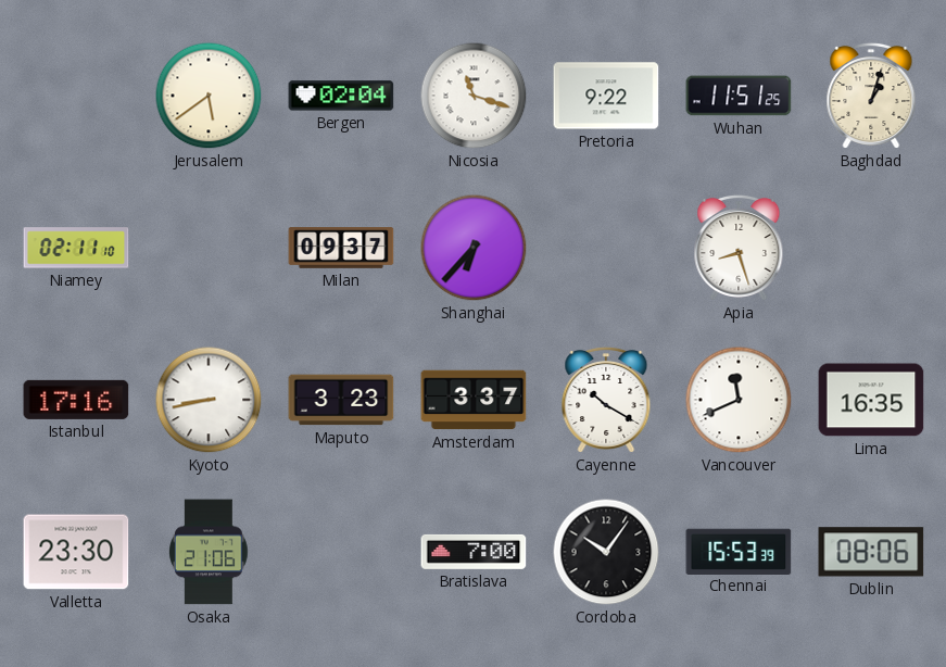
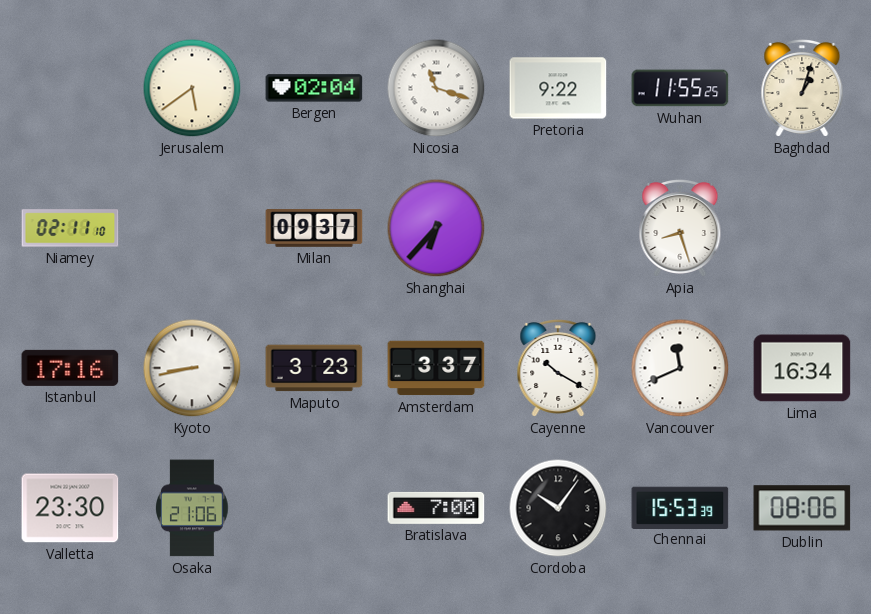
Wuhan: 11:51 -> 11:55 (680, 88)
Lima: 16:35 -> 16:34 (802, 368)
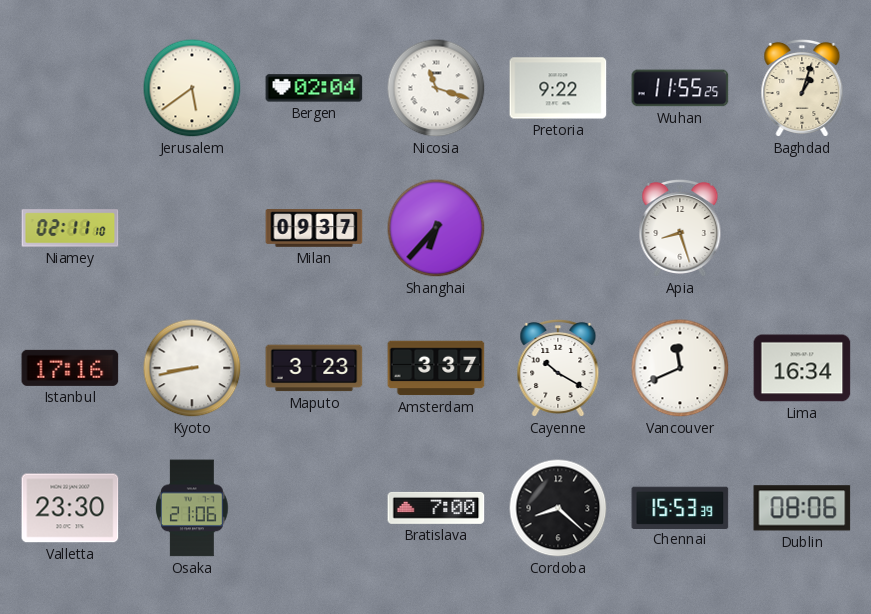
Cordoba: 10:06 -> 8:22 (558, 508)
